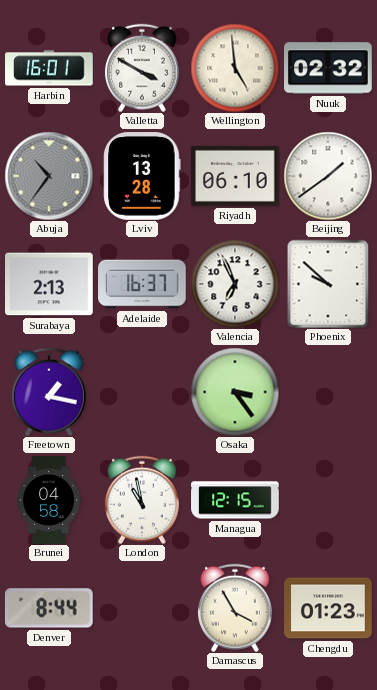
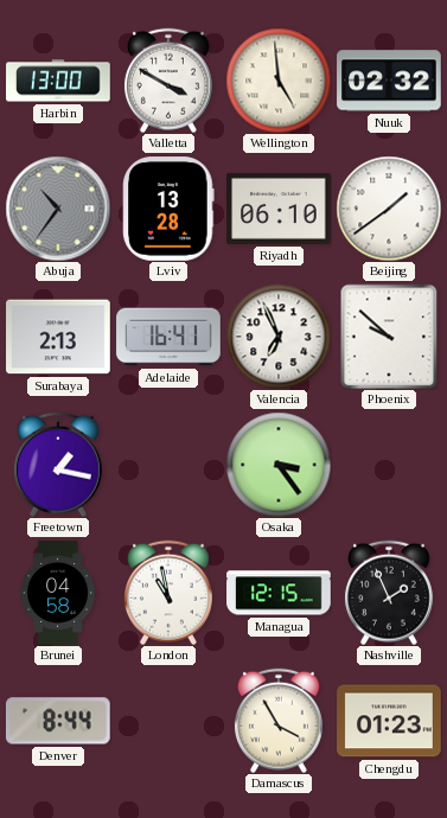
Harbin: 16:01 -> 13:00 (58, 81)
Adelaide: 16:37 -> 16:41 (168, 337)
Nashville: none -> 1:56 (389, 593)
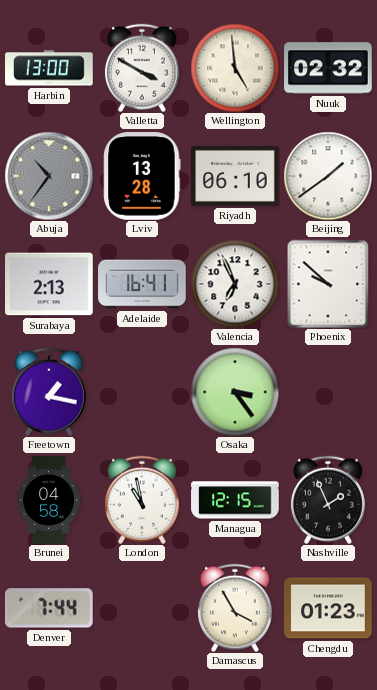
Denver: 8:44 -> 7:44 (49, 608)
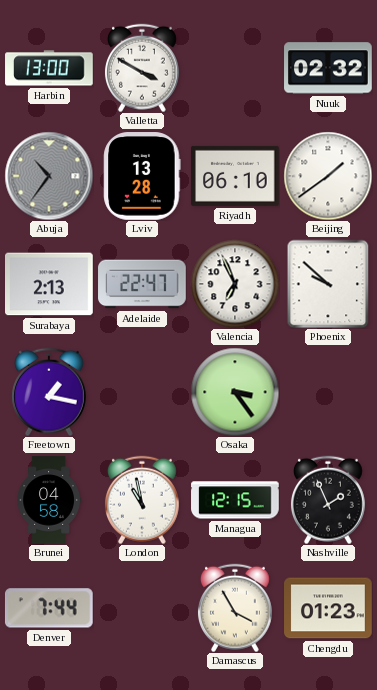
Wellington: 4:59 -> none (235, 68)
Adelaide: 16:41 -> 22:47 (142, 284)
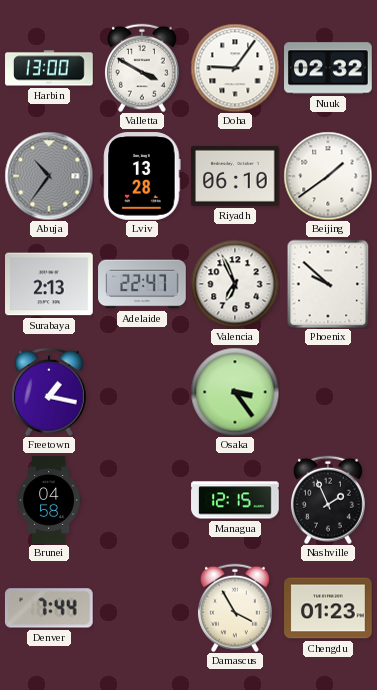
Doha: none -> 9:06 (235, 68)
London: 10:58 -> none (142, 500)
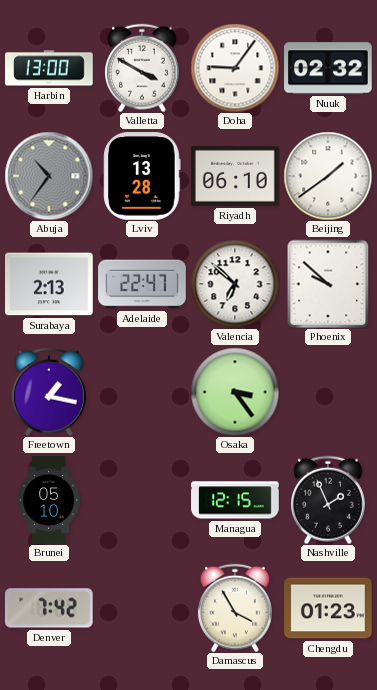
Valencia: 6:56 -> 6:52 (235, 284)
Brunei: 04:58 -> 05:10 (49, 500)
Denver: 7:44 -> 7:42 (49, 608)
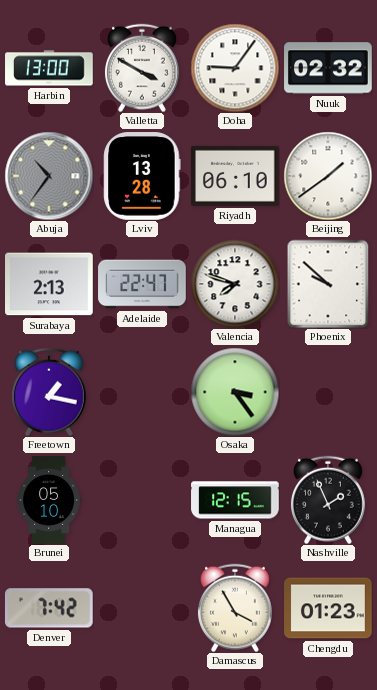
Valencia: 6:52 -> 7:48 (235, 284)
